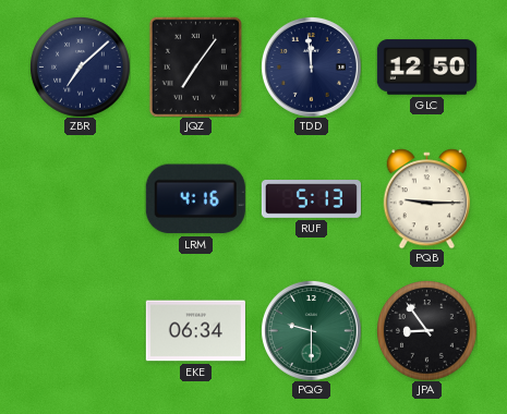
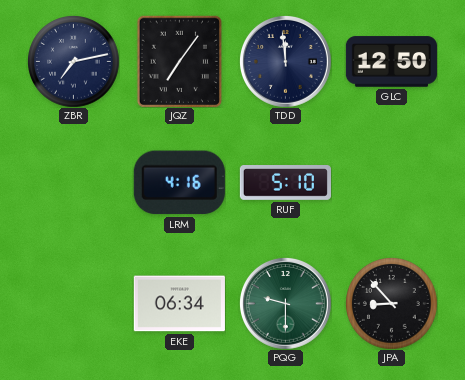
ZBR: 7:08 -> 7:13 (74, 62)
RUF: 5:13 -> 5:10 (285, 183)
PQB: 9:15 -> none (426, 198)
JPA: 8:54 -> 8:53 (392, 304)
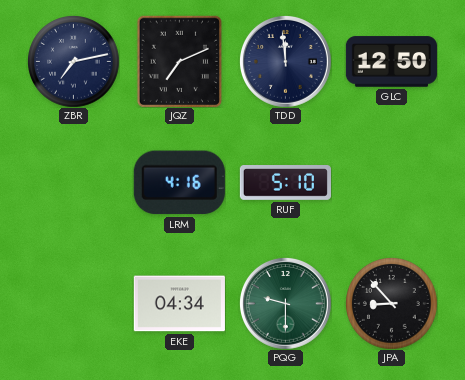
JQZ: 7:06 -> 7:11 (179, 61)
EKE: 06:34 -> 04:34 (179, 304)
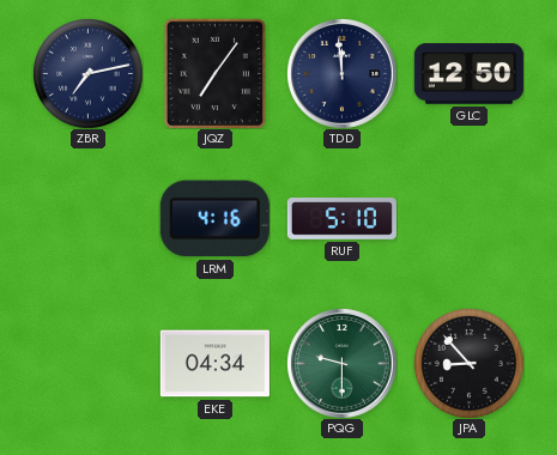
JQZ: 7:11 -> 7:06 (214, 73)
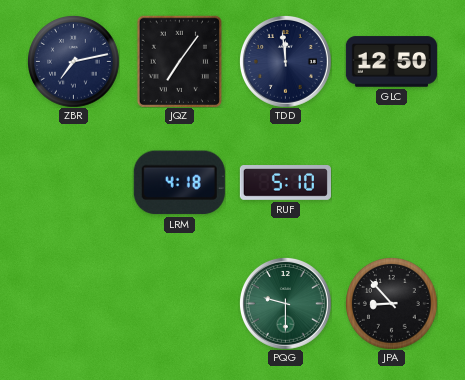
LRM: 4:16 -> 4:18 (179, 183)
EKE: 04:34 -> none (214, 364)
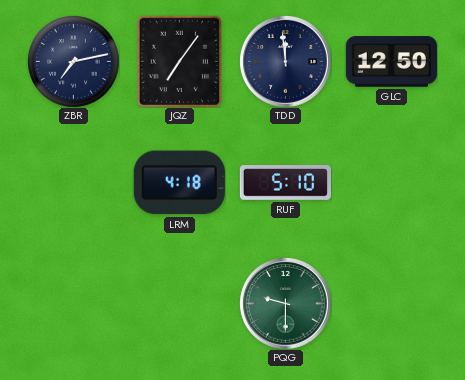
JPA: 8:53 -> none (392, 304)
